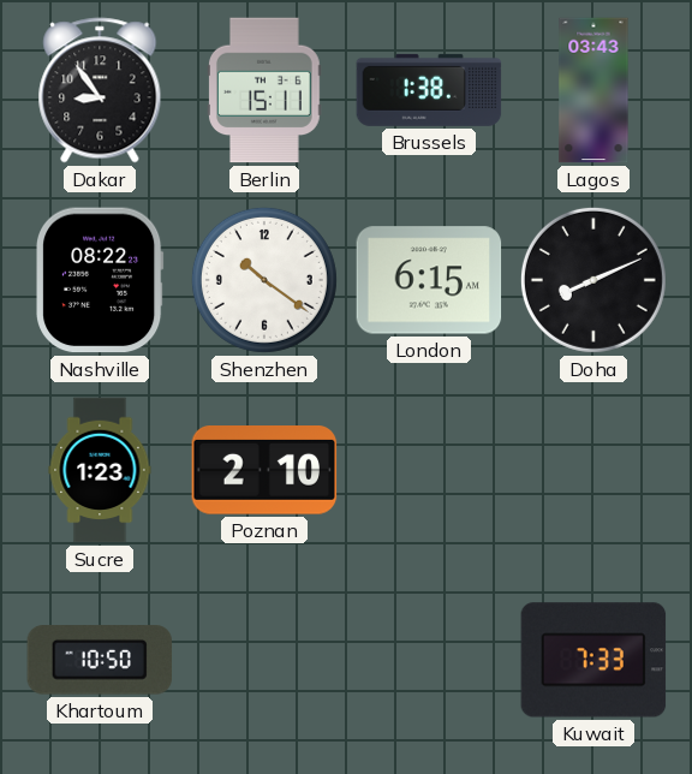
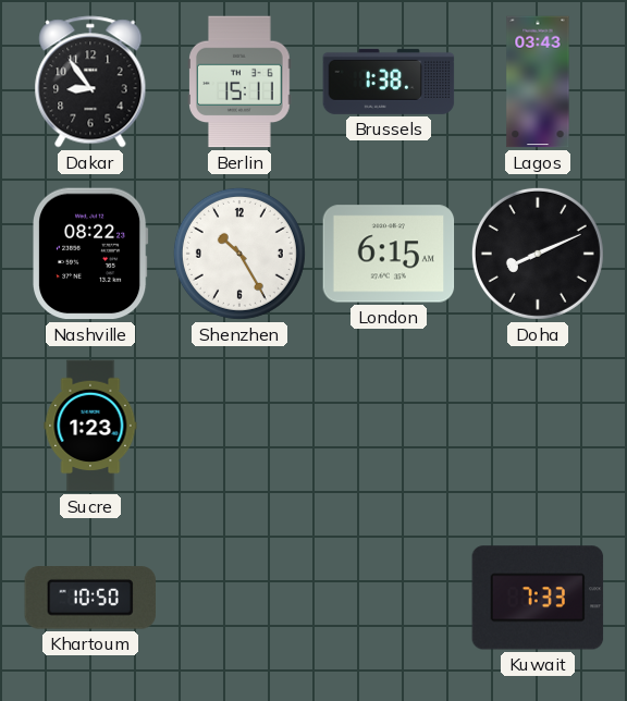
Shenzhen: 10:21 -> 10:25 (239, 254)
Poznan: 2:10 -> none (264, 471)
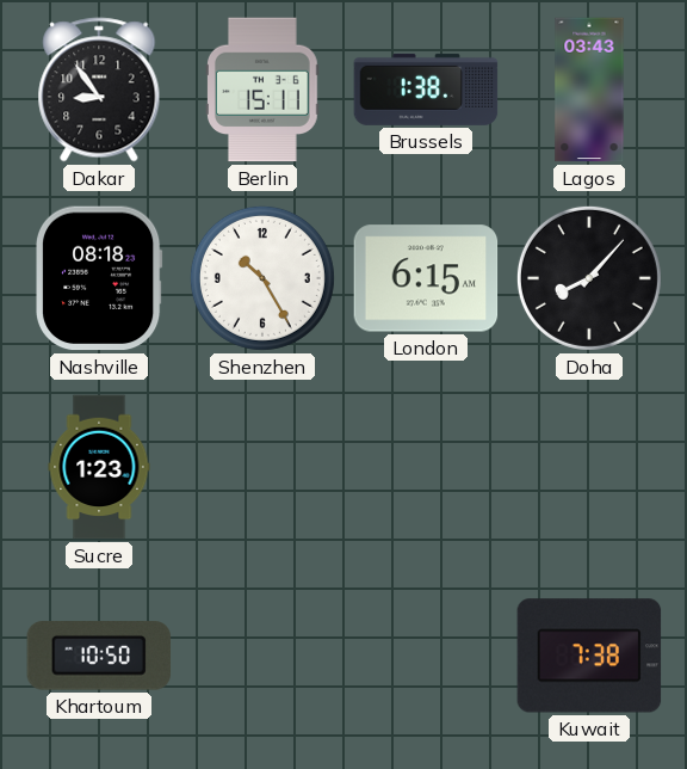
Nashville: 08:22 -> 08:18 (100, 278)
Doha: 8:11 -> 8:07 (589, 278)
Kuwait: 7:33 -> 7:38 (589, 656)
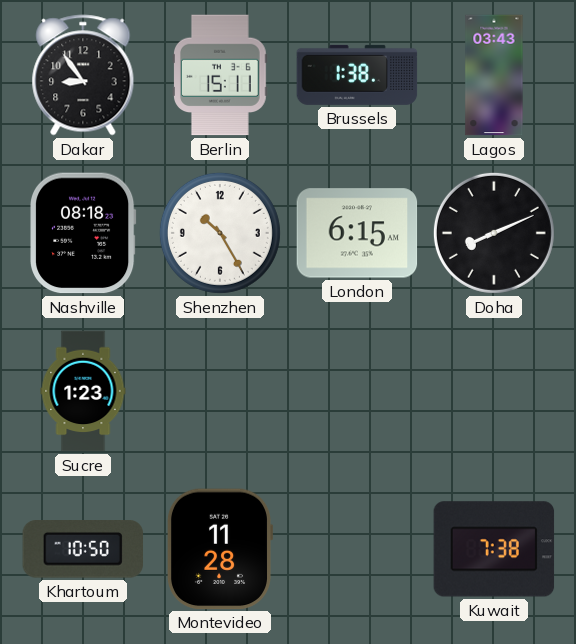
Doha: 8:07 -> 8:11 (494, 233)
Montevideo: none -> 11:28 (219, 549)
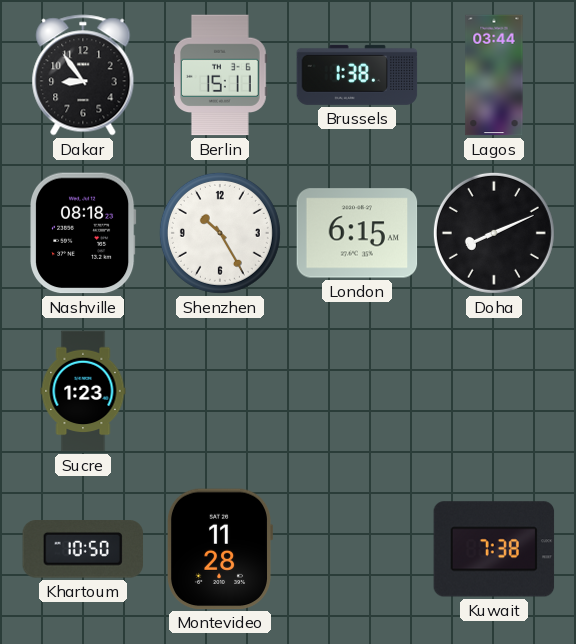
Lagos: 03:43 -> 03:44 (494, 75)
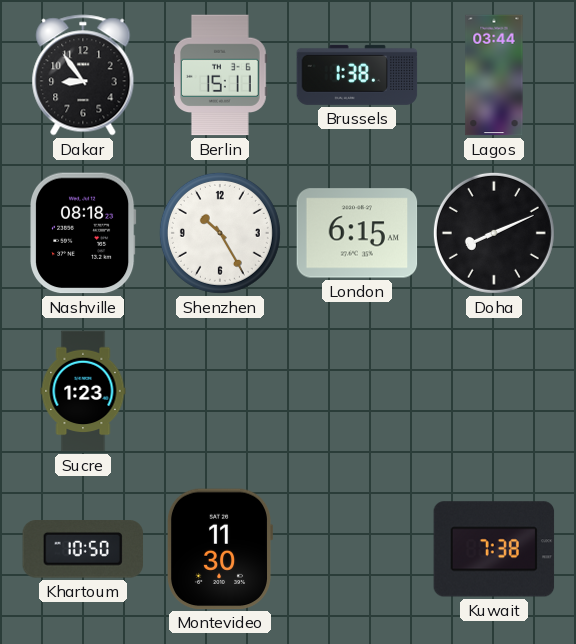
Montevideo: 11:28 -> 11:30 (219, 549)
